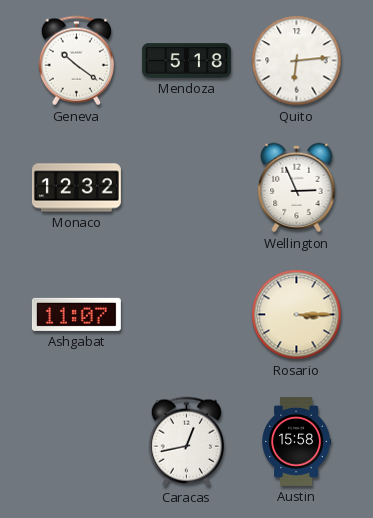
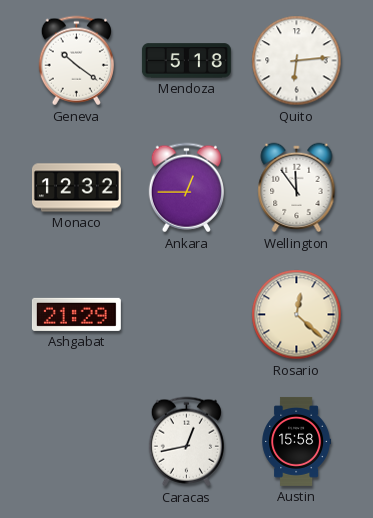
Ankara: none -> 12:45 (186, 188)
Wellington: 2:56 -> 11:54 (297, 188)
Ashgabat: 11:07 -> 21:29 (76, 314)
Rosario: 3:15 -> 12:22 (297, 315)
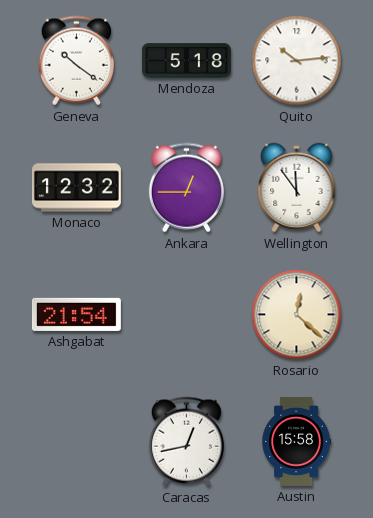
Quito: 6:14 -> 10:14 (297, 61)
Ashgabat: 21:29 -> 21:54 (76, 314)
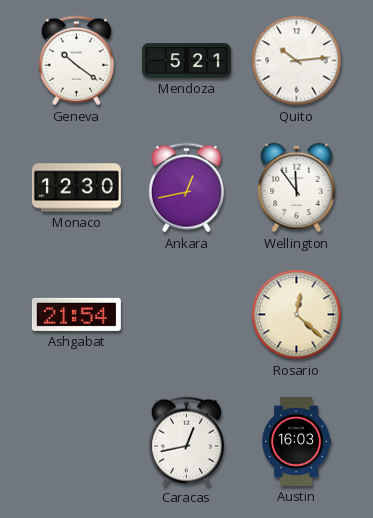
Mendoza: 5:18 -> 5:21 (186, 61)
Monaco: 12:32 -> 12:30 (76, 188)
Ankara: 12:45 -> 12:43 (186, 188)
Austin: 15:58 -> 16:03 (297, 441)
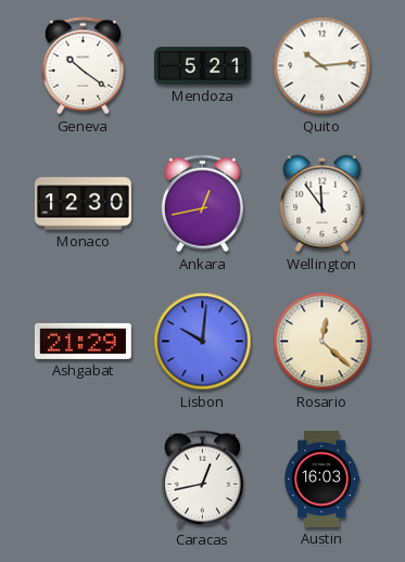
Ashgabat: 21:54 -> 21:29 (83, 341)
Lisbon: none -> 10:01 (203, 342)
